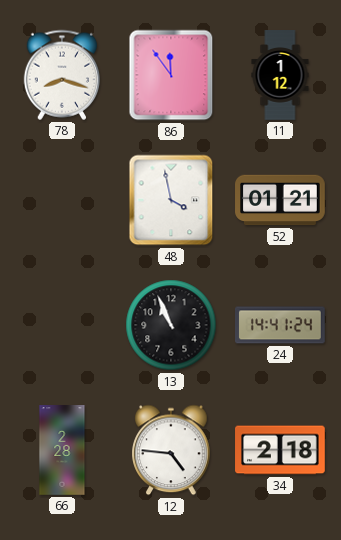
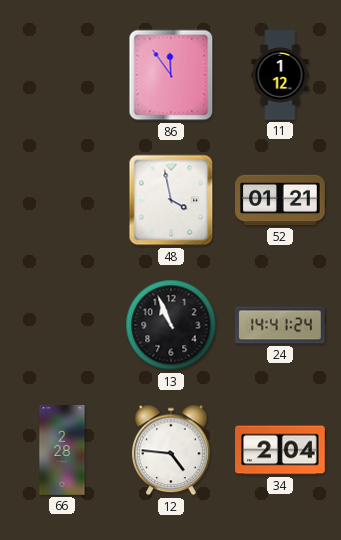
78: 8:18 -> none (61, 75)
34: 2:18 -> 2:04 (280, 450)
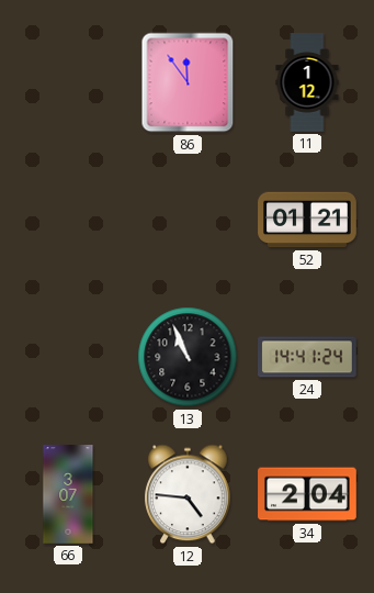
48: 3:58 -> none (171, 200)
66: 2:28 -> 3:07 (68, 494)
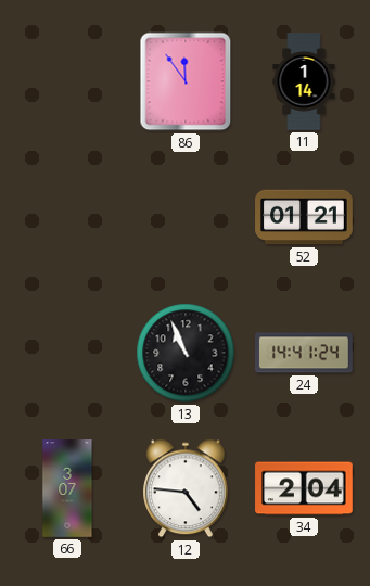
11: 1:12 -> 1:14 (304, 81)
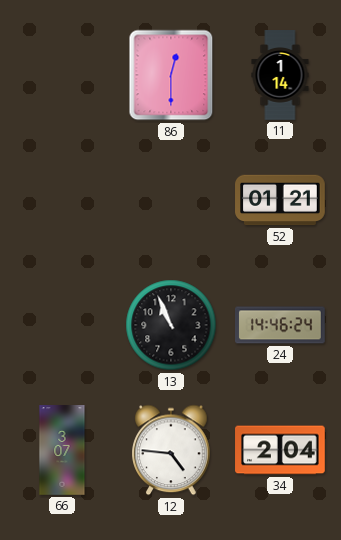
86: 11:54 -> 12:30 (171, 75)
24: 14:41 -> 14:46 (281, 325)
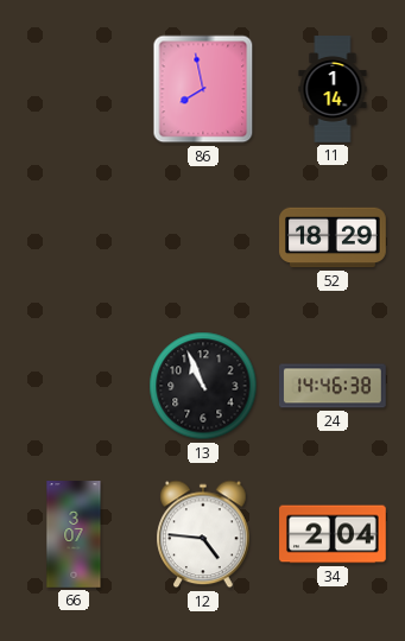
86: 12:30 -> 7:58 (203, 89)
52: 01:21 -> 18:29 (333, 237)
24: 14:46:24 -> 14:46:38 (334, 386)
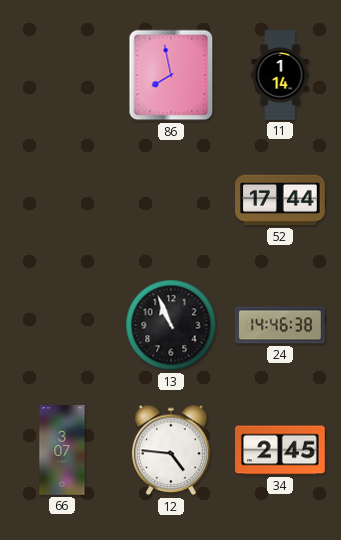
52: 18:29 -> 17:44 (280, 200)
34: 2:04 -> 2:45 (280, 450)
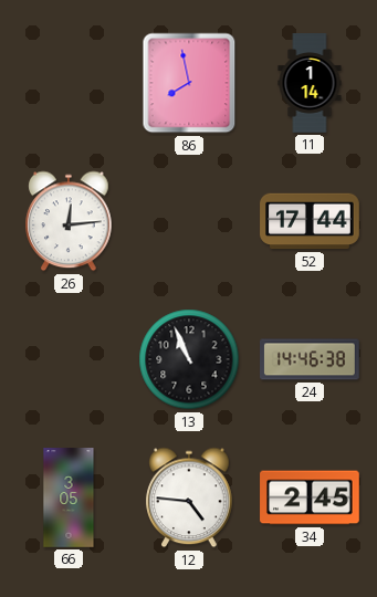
26: none -> 12:14 (69, 221)
66: 3:07 -> 3:05 (69, 498)
